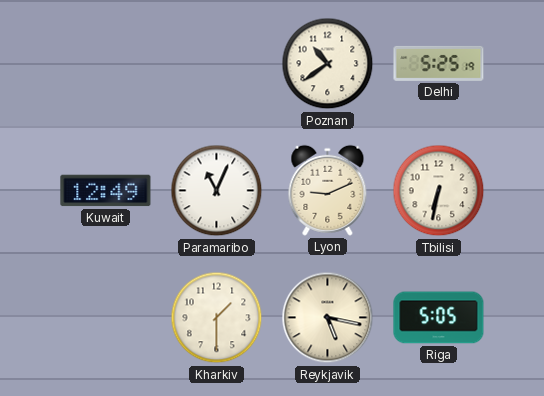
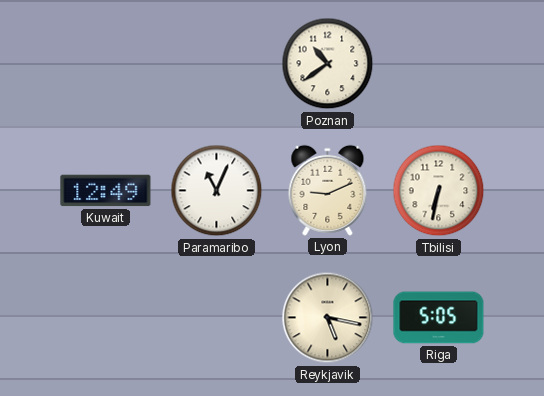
Delhi: 5:25 -> none (439, 63)
Kharkiv: 1:30 -> none (217, 318)
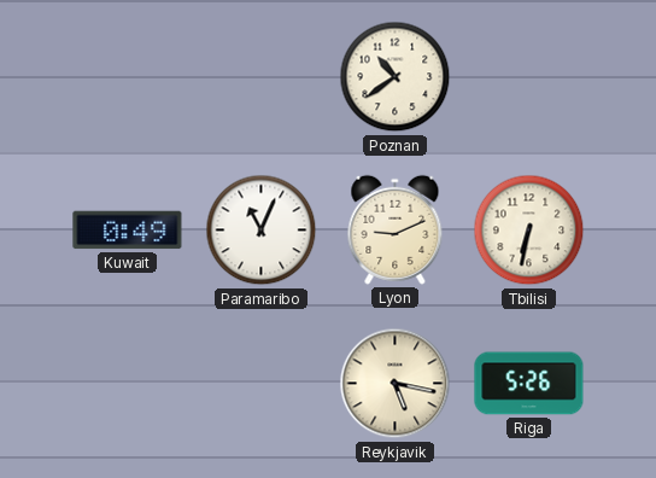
Kuwait: 12:49 -> 0:49 (128, 231)
Riga: 5:05 -> 5:26 (529, 384)
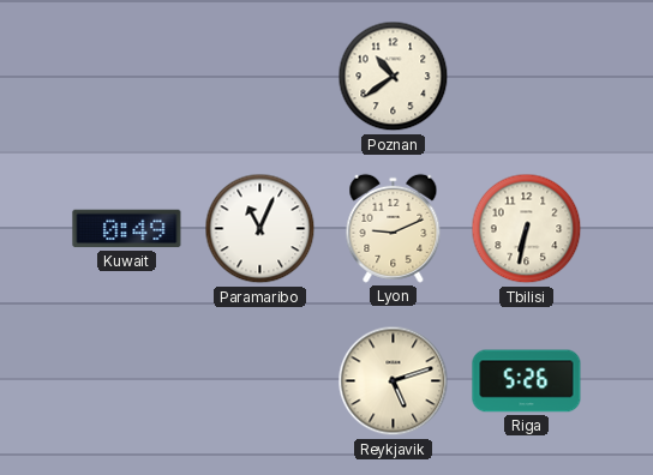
Reykjavik: 5:17 -> 5:12 (394, 381)
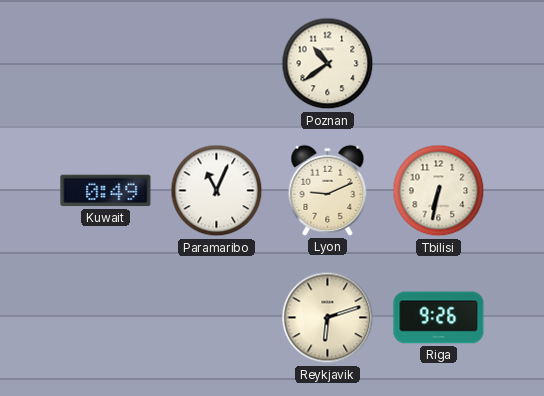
Reykjavik: 5:12 -> 6:12 (328, 318)
Riga: 5:26 -> 9:26 (439, 318)
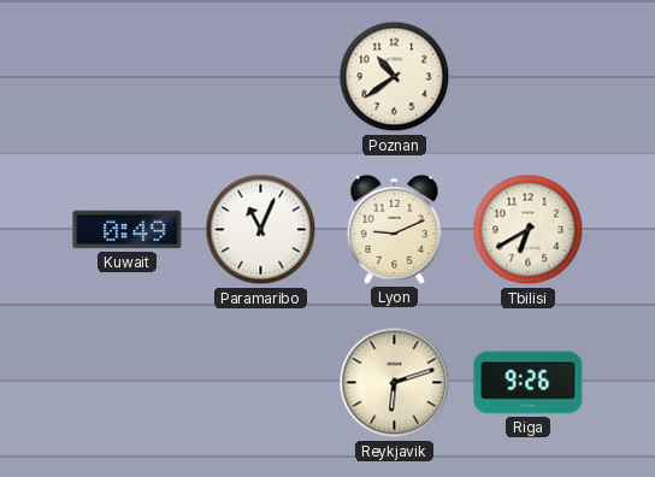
Tbilisi: 6:32 -> 6:40 (529, 230)
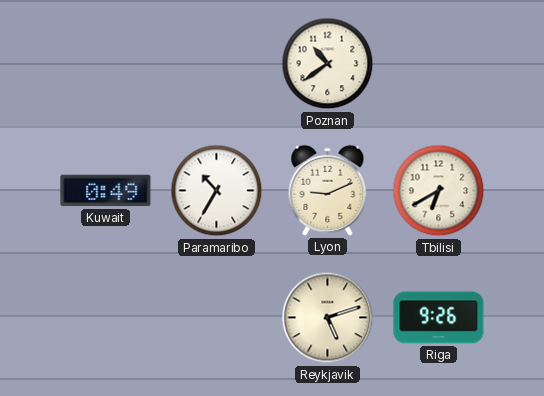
Paramaribo: 11:04 -> 10:35 (217, 191)
Reykjavik: 6:12 -> 5:12 (328, 318)
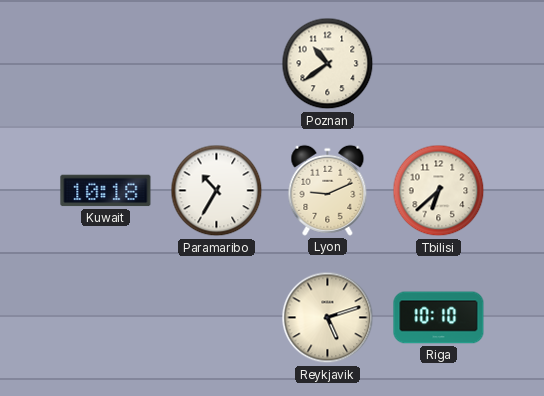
Kuwait: 0:49 -> 10:18 (106, 191)
Tbilisi: 6:40 -> 6:38 (439, 191)
Riga: 9:26 -> 10:10 (439, 318)
